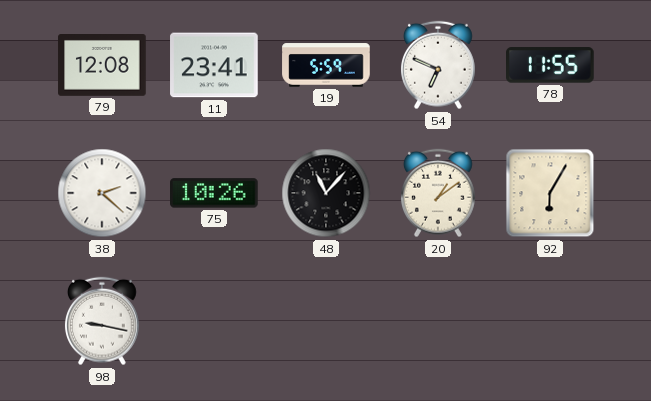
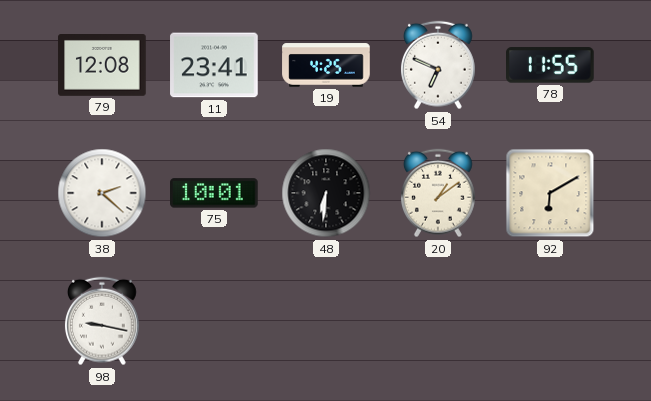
19: 5:59 -> 4:25 (326, 65)
75: 10:26 -> 10:01 (215, 193)
48: 11:07 -> 6:31 (326, 193)
92: 6:05 -> 6:10 (550, 193)
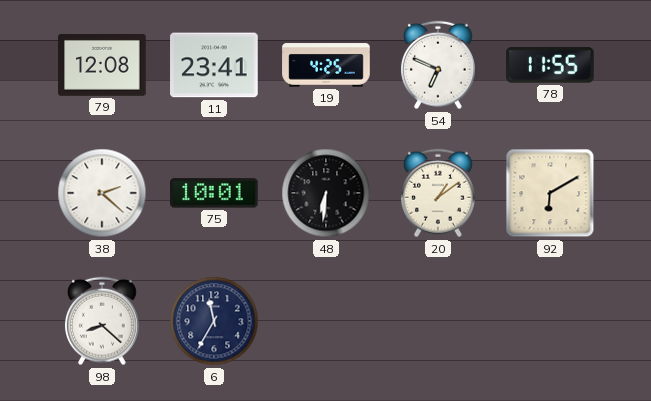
98: 9:17 -> 8:22 (102, 321)
6: none -> 11:35 (214, 321)
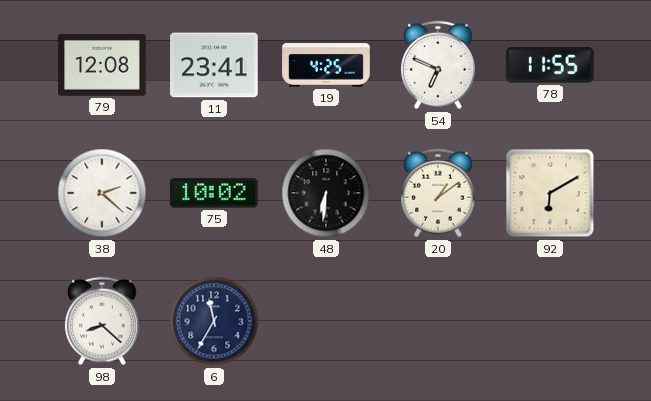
75: 10:01 -> 10:02 (215, 193)
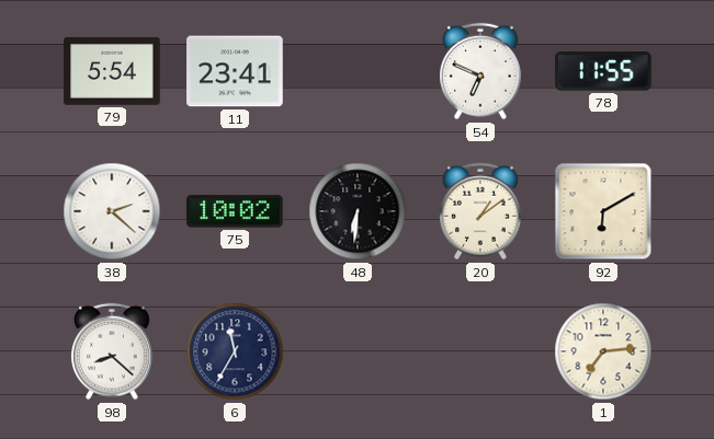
79: 12:08 -> 5:54 (112, 72)
19: 4:25 -> none (326, 65)
1: none -> 7:14 (603, 351)
